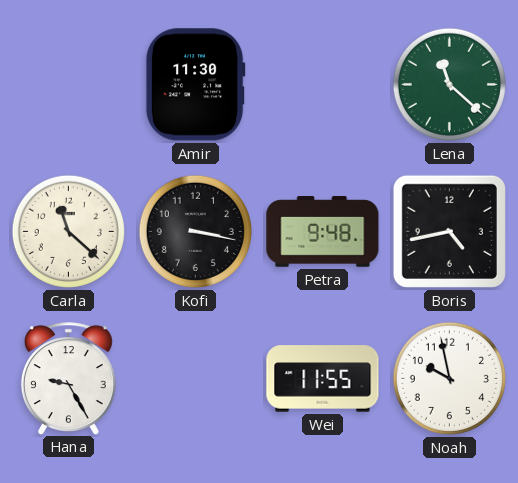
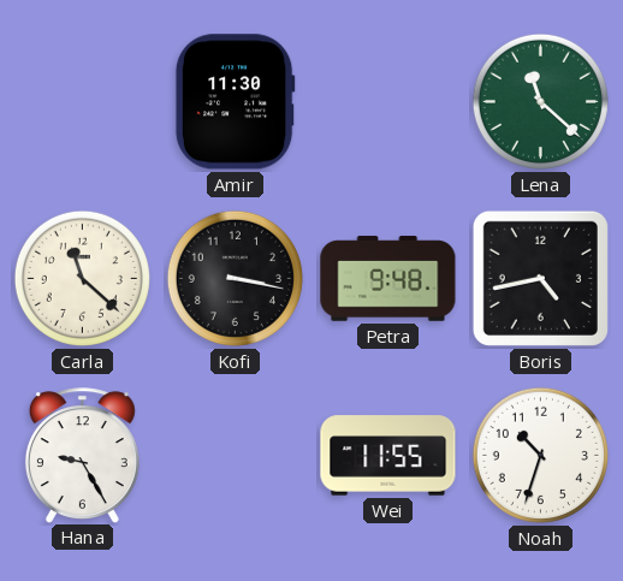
Noah: 9:58 -> 10:33 (540, 455)
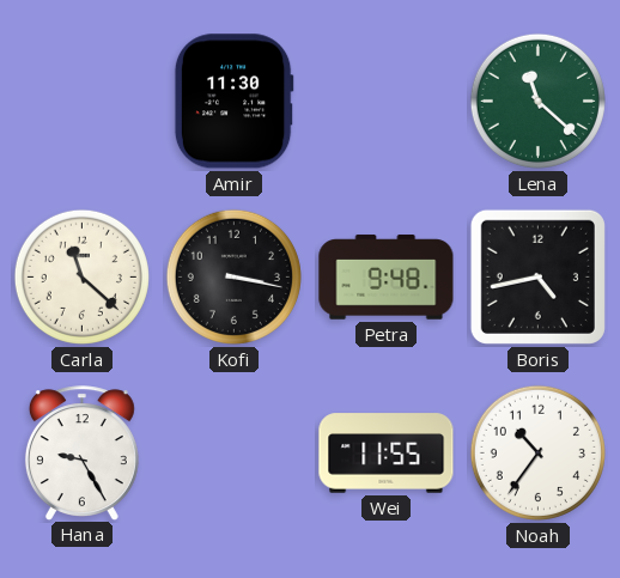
Noah: 10:33 -> 10:36 (537, 452)
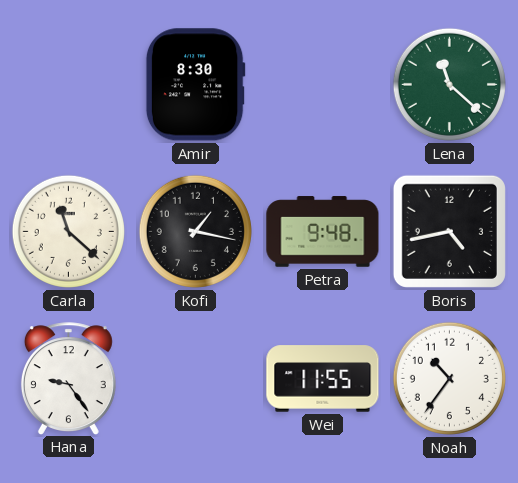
Amir: 11:30 -> 8:30 (195, 85)
Kofi: 3:17 -> 1:17 (195, 231)
Hana: 9:25 -> 9:24 (68, 378)
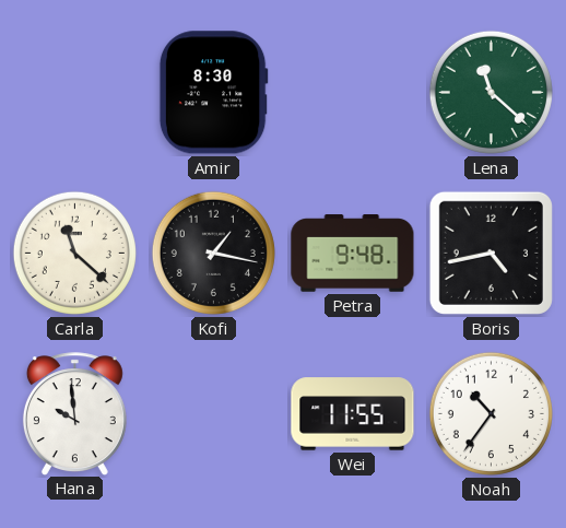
Hana: 9:24 -> 9:59 (74, 413)
